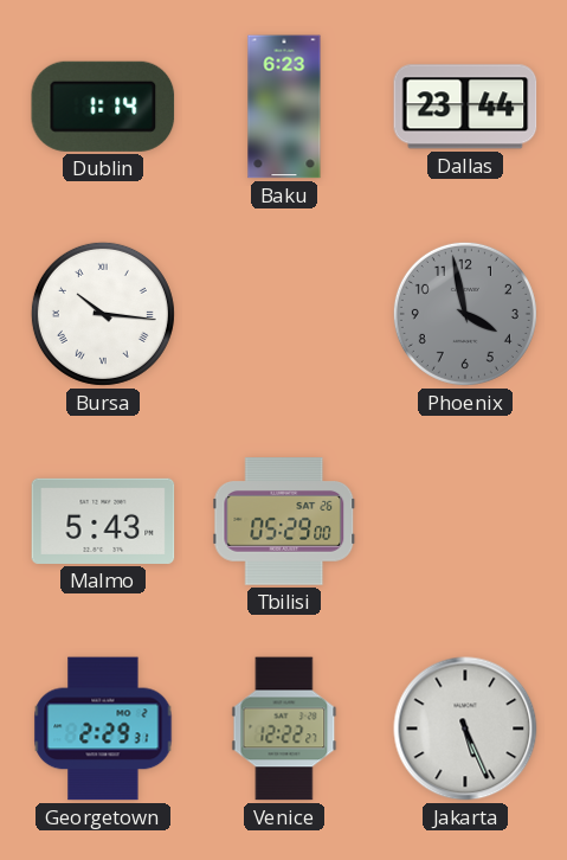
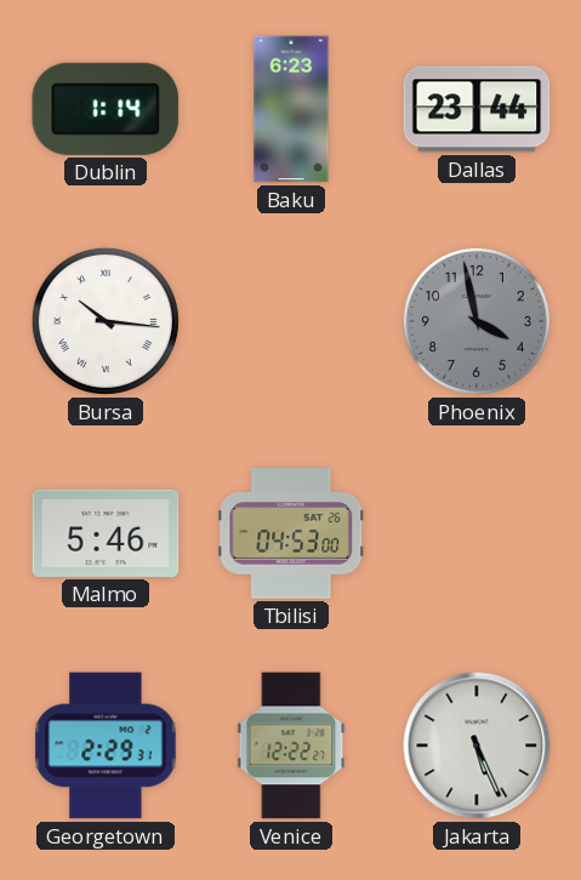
Malmo: 5:43 -> 5:46 (106, 533)
Tbilisi: 05:29 -> 04:53 (291, 533)
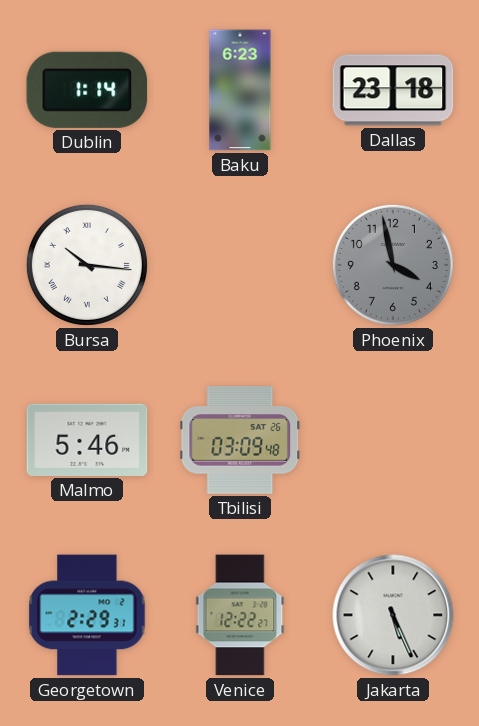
Dallas: 23:44 -> 23:18 (393, 90)
Tbilisi: 04:53 -> 03:09 (240, 440)
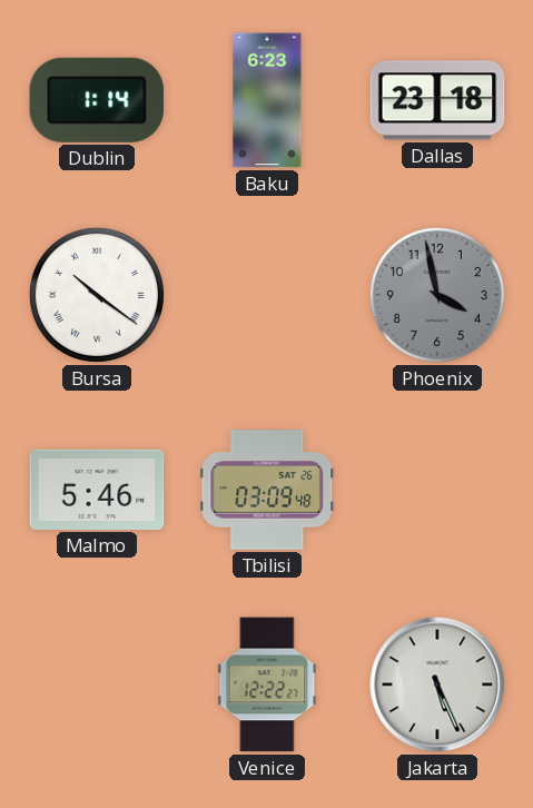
Bursa: 10:16 -> 10:21 (97, 295)
Georgetown: 2:29 -> none (87, 615)
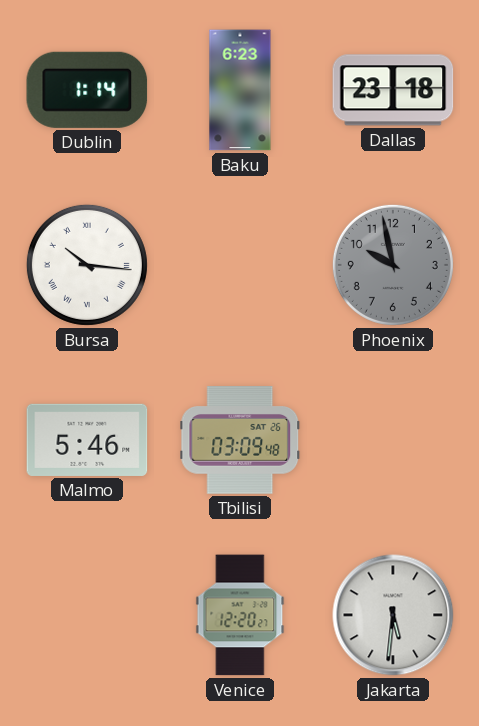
Bursa: 10:21 -> 10:16 (87, 265)
Phoenix: 3:58 -> 9:58 (393, 265)
Venice: 12:22 -> 12:20 (240, 615)
Jakarta: 5:26 -> 5:31 (393, 615)
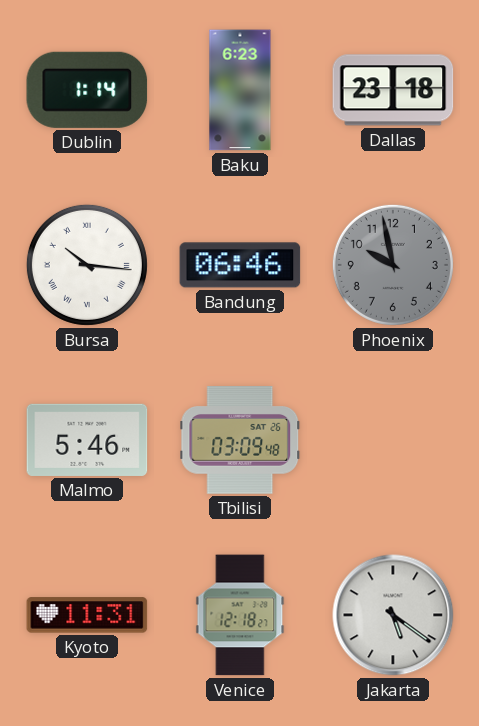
Bandung: none -> 06:46 (240, 265)
Kyoto: none -> 11:31 (87, 615)
Venice: 12:20 -> 12:18 (240, 615)
Jakarta: 5:31 -> 5:21 (393, 615)
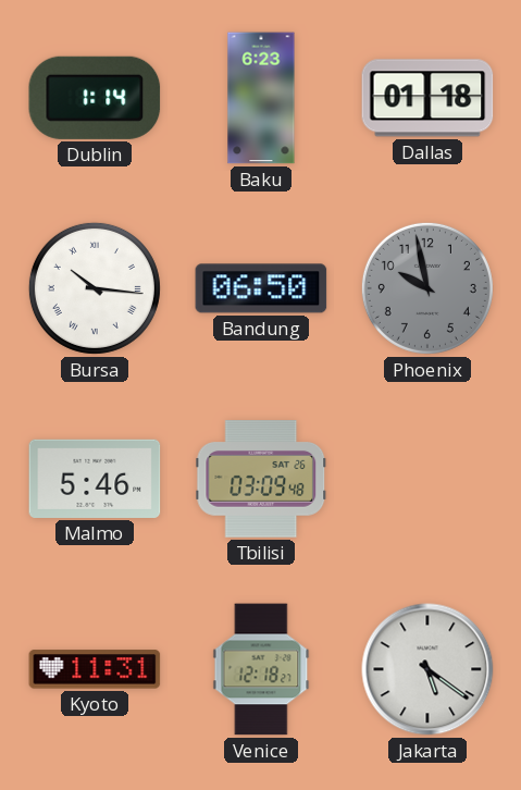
Dallas: 23:18 -> 01:18 (427, 98)
Bandung: 06:46 -> 06:50 (261, 288)
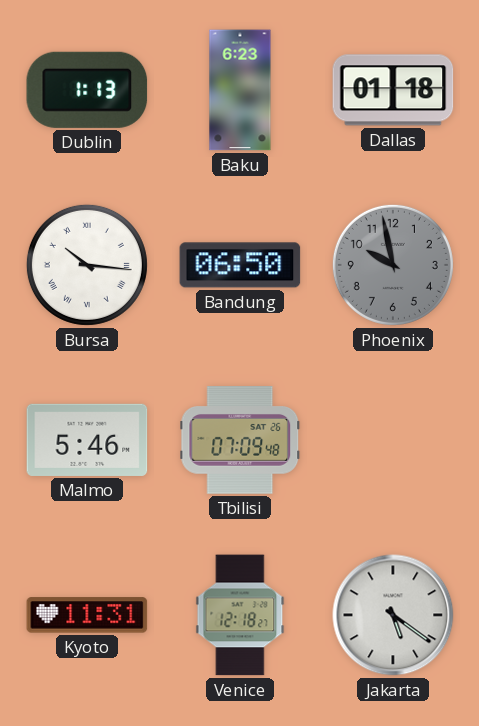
Dublin: 1:14 -> 1:13 (87, 90)
Tbilisi: 03:09 -> 07:09 (240, 440)
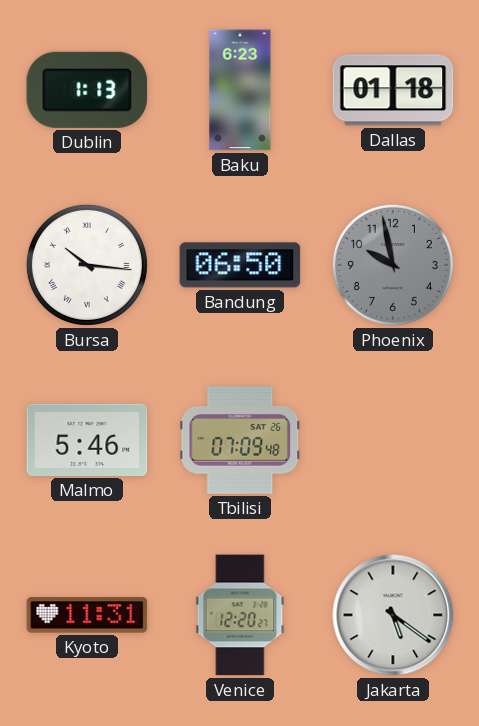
Venice: 12:18 -> 12:20 (240, 615)
